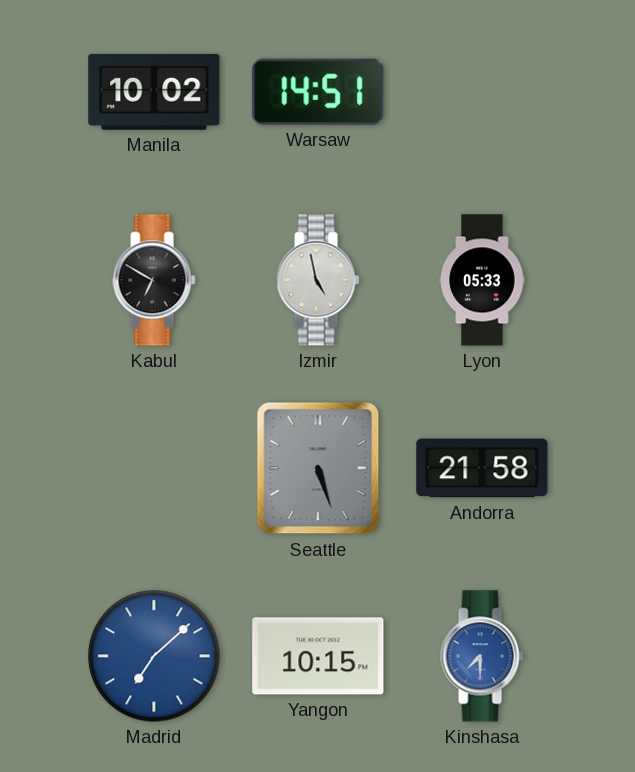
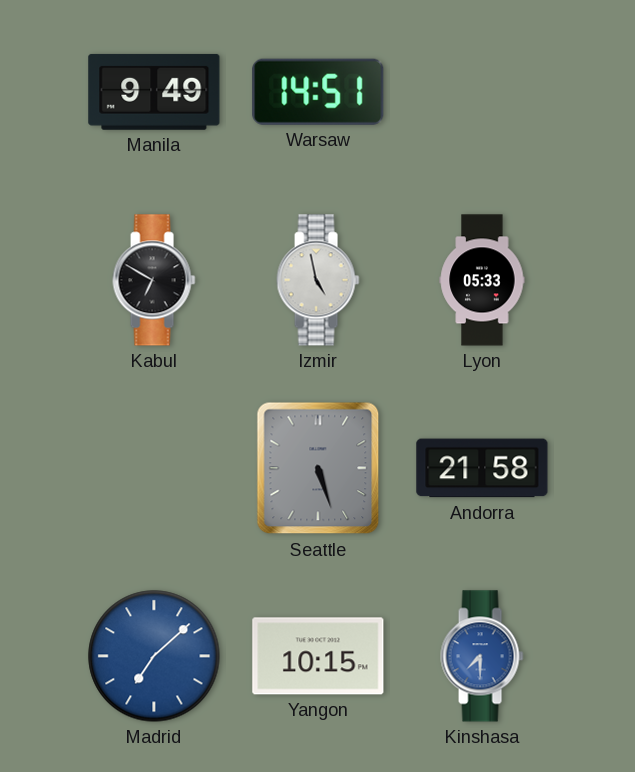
Manila: 10:02 -> 9:49 (154, 92)
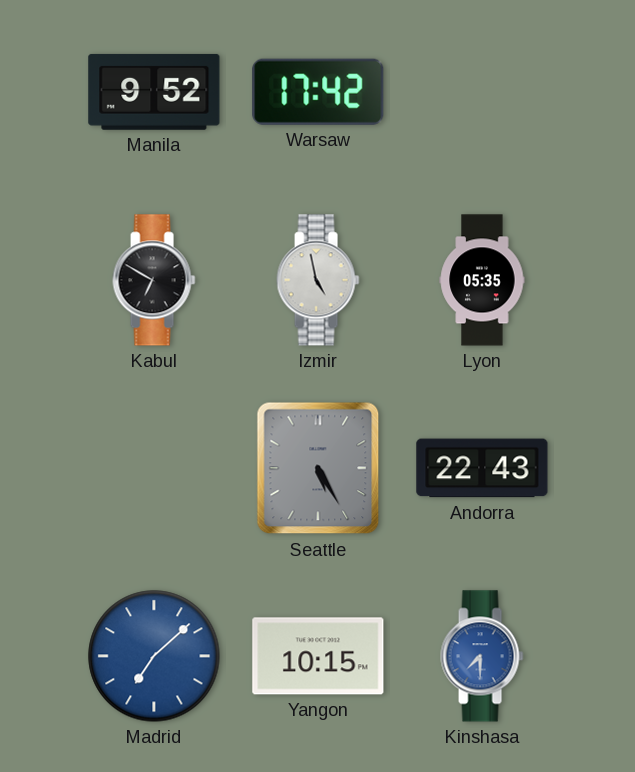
Manila: 9:49 -> 9:52 (154, 92)
Warsaw: 14:51 -> 17:42 (318, 92)
Lyon: 05:33 -> 05:35 (482, 280)
Seattle: 5:27 -> 5:25 (318, 468)
Andorra: 21:58 -> 22:43 (482, 468)
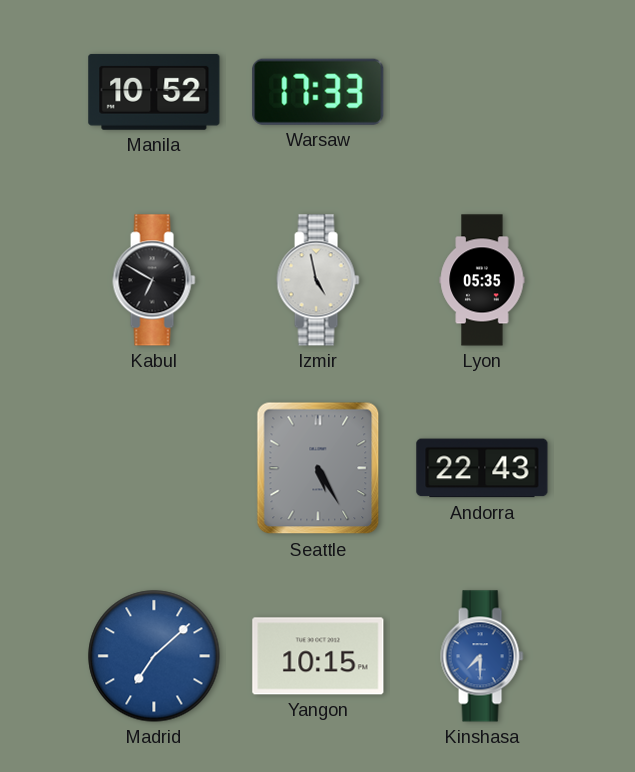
Manila: 9:52 -> 10:52 (154, 92)
Warsaw: 17:42 -> 17:33 (318, 92)
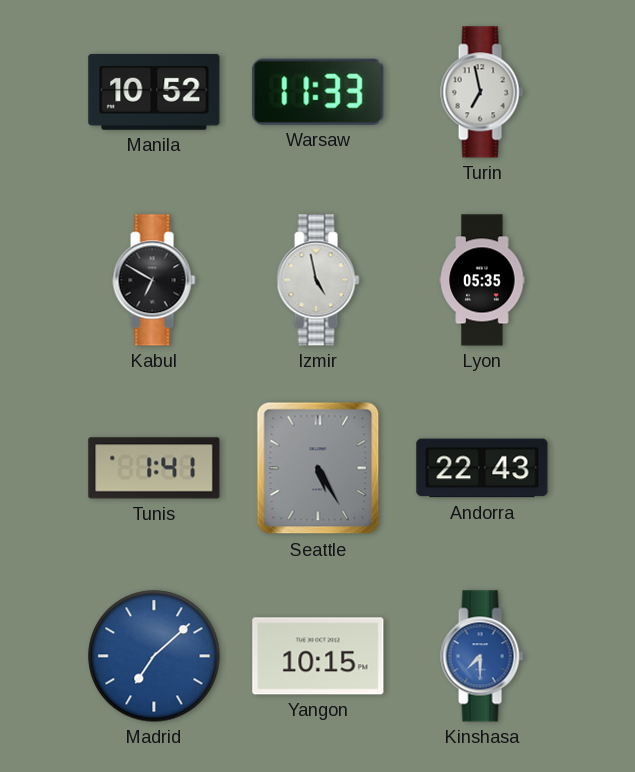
Warsaw: 17:33 -> 11:33 (318, 92)
Turin: none -> 6:58 (482, 92)
Tunis: none -> 1:41 (154, 468)
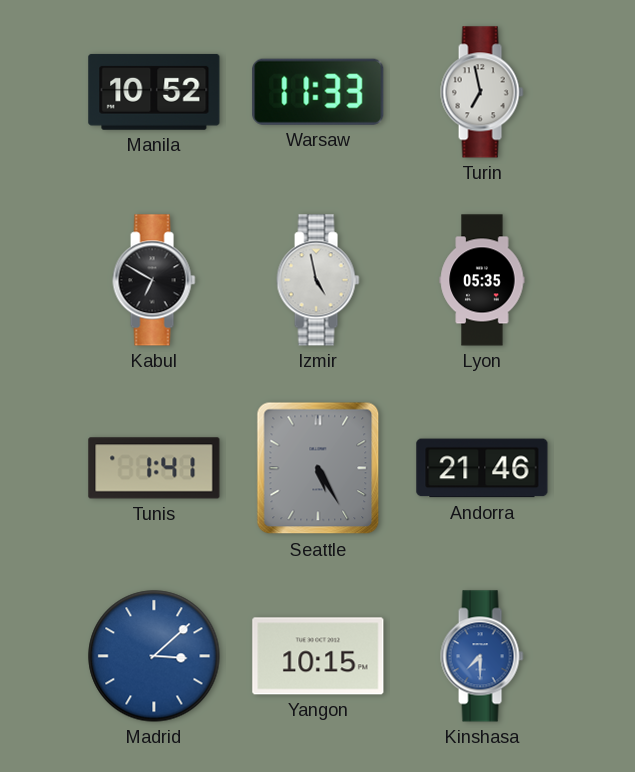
Andorra: 22:43 -> 21:46 (482, 468)
Madrid: 7:08 -> 3:08 (154, 656)
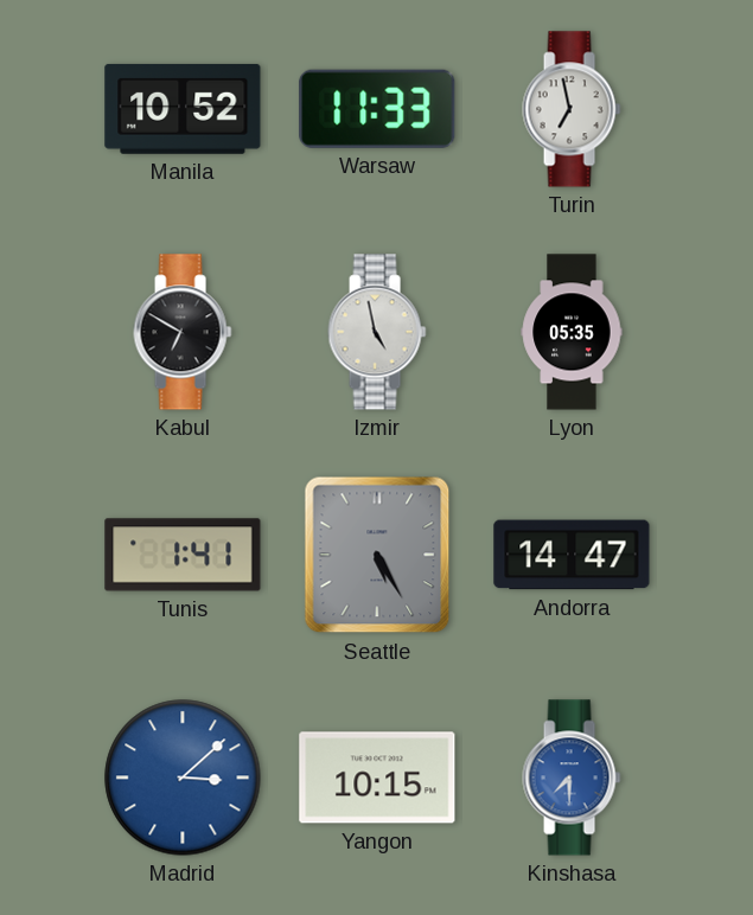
Andorra: 21:46 -> 14:47 (572, 555)
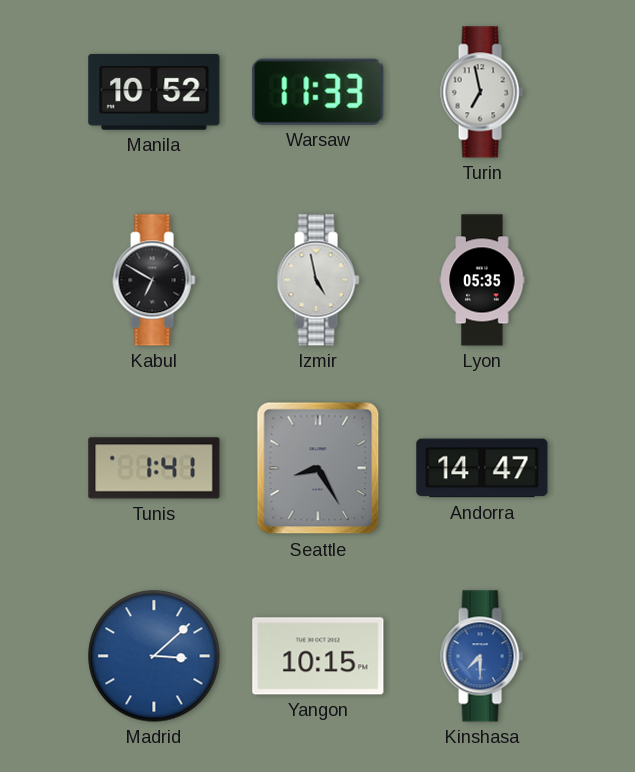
Seattle: 5:25 -> 8:25 (318, 468)
